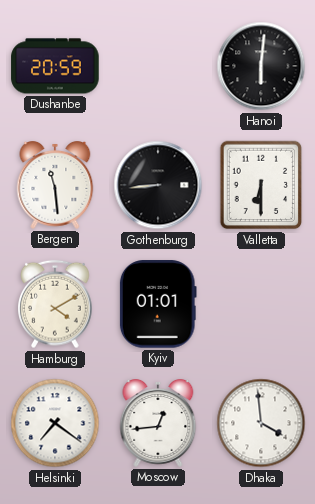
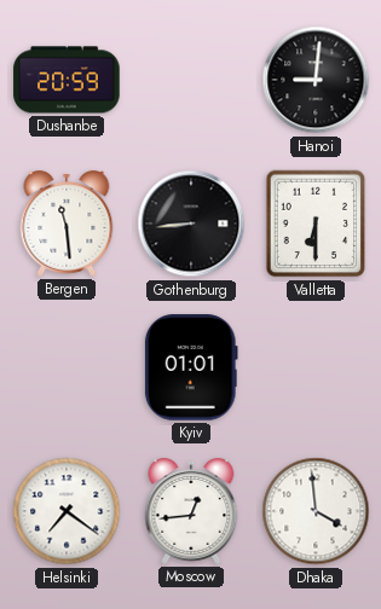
Hanoi: 6:01 -> 9:01 (316, 80)
Hamburg: 4:10 -> none (56, 304)
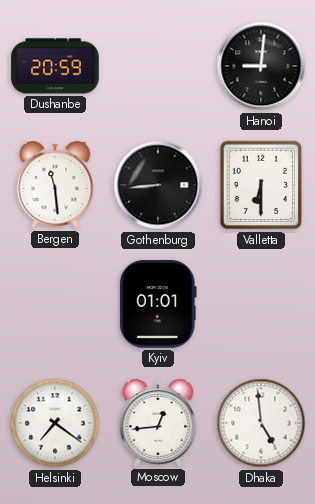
Dhaka: 3:59 -> 4:59 (261, 423)
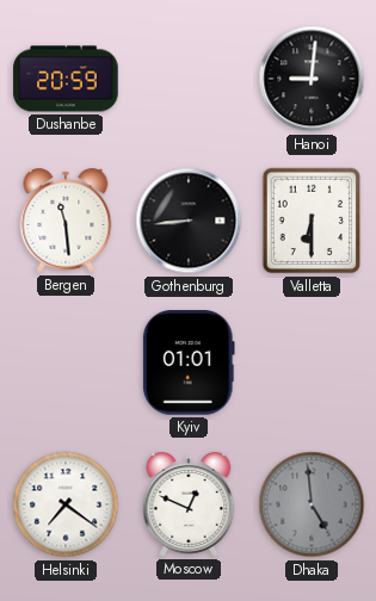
Moscow: 12:44 -> 12:49 (189, 506)
Dhaka dial: white -> grey (312, 504)
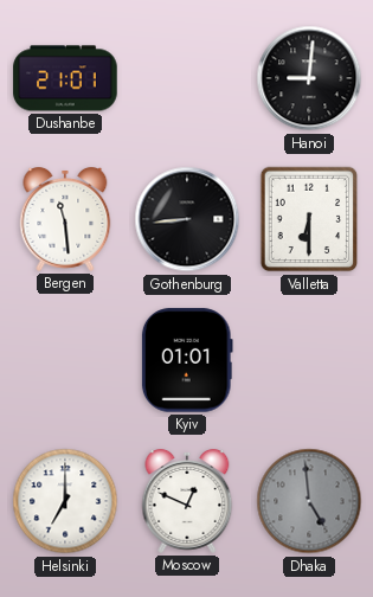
Dushanbe: 20:59 -> 21:01 (65, 78)
Helsinki: 7:21 -> 7:00 (65, 501)
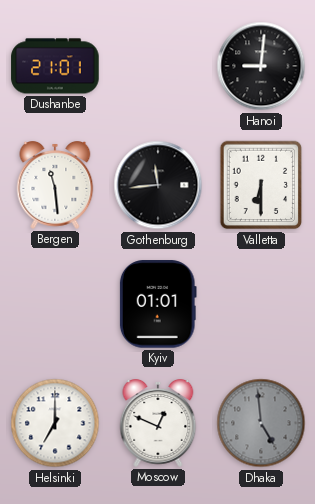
Gothenburg: 8:44 -> 11:44 (158, 185)
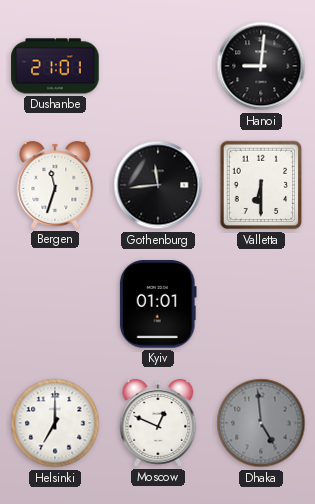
Bergen: 11:29 -> 11:33 (55, 186)
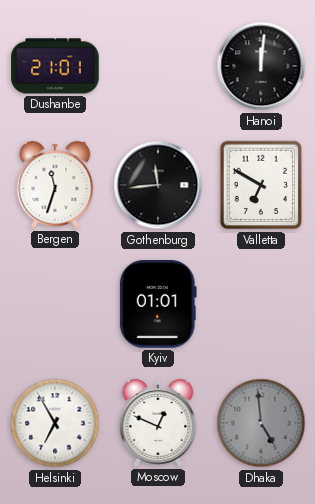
Hanoi: 9:01 -> 12:01 (261, 66)
Valletta: 6:30 -> 6:50 (261, 185)
Helsinki: 7:00 -> 6:55 (55, 423)
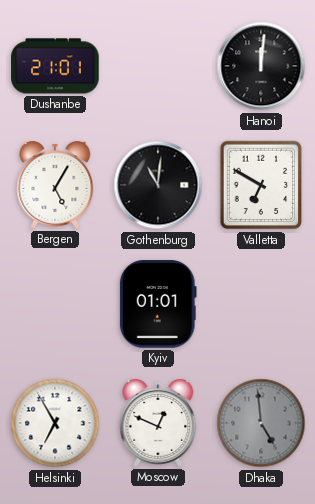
Bergen: 11:33 -> 5:05 (55, 186)
Gothenburg: 11:44 -> 11:01 (158, 185)
